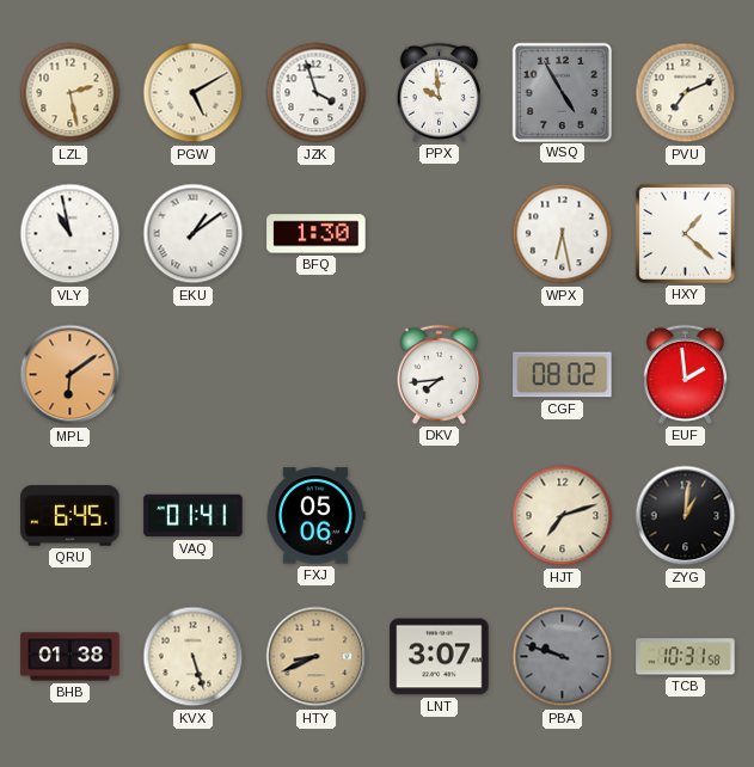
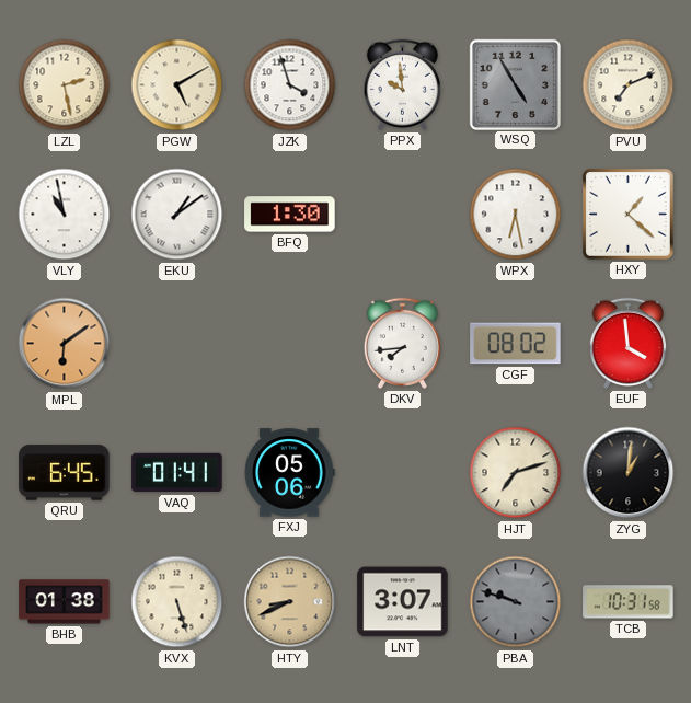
EUF: 1:59 -> 3:59 (627, 343)
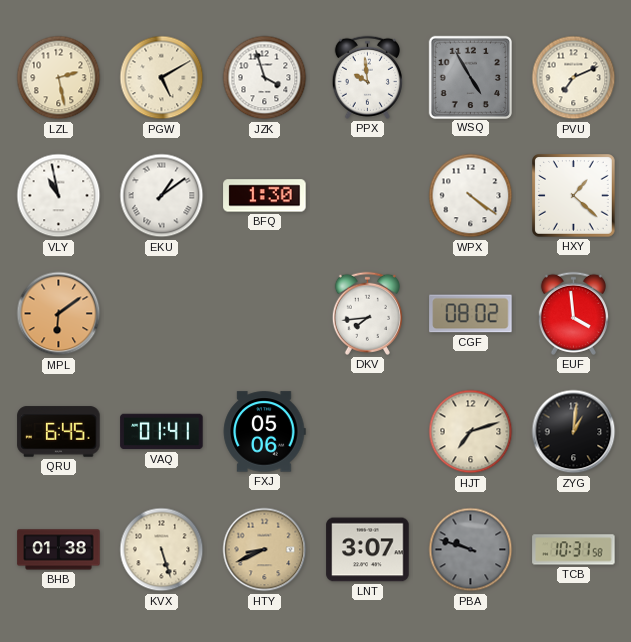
WPX: 6:28 -> 4:21 (471, 196)
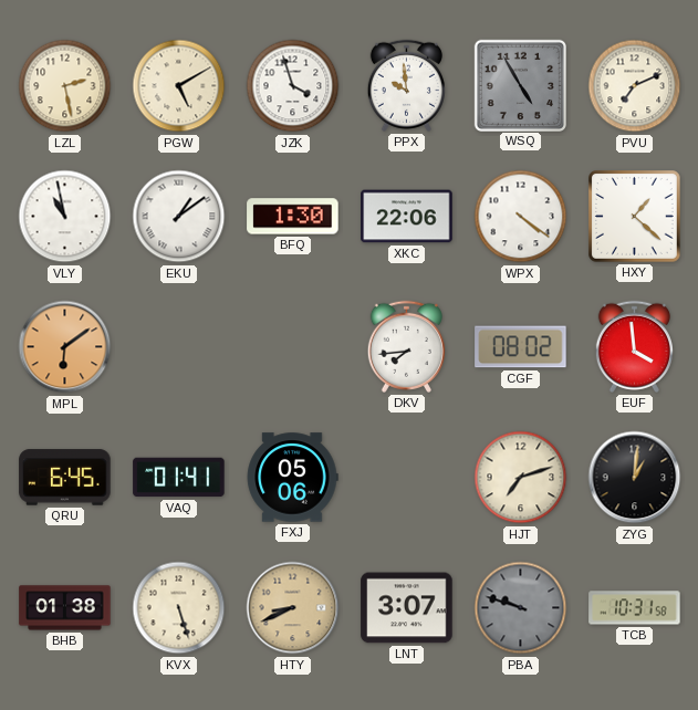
XKC: none -> 22:06 (407, 217)
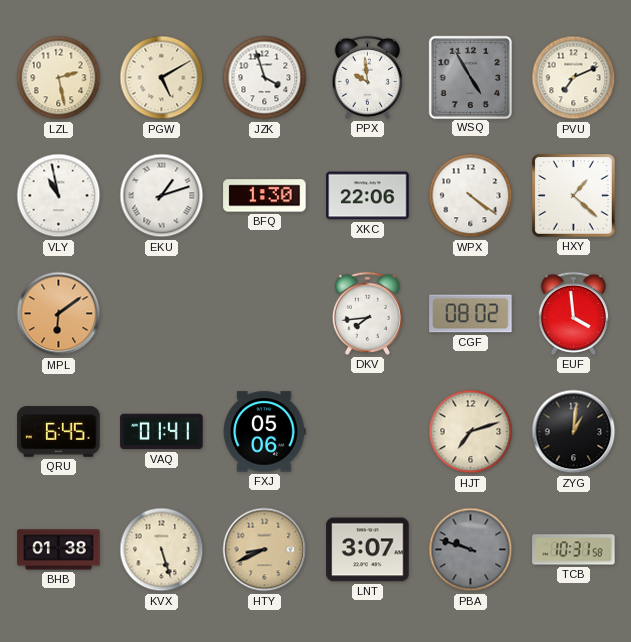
EKU: 1:09 -> 1:12 (162, 196)
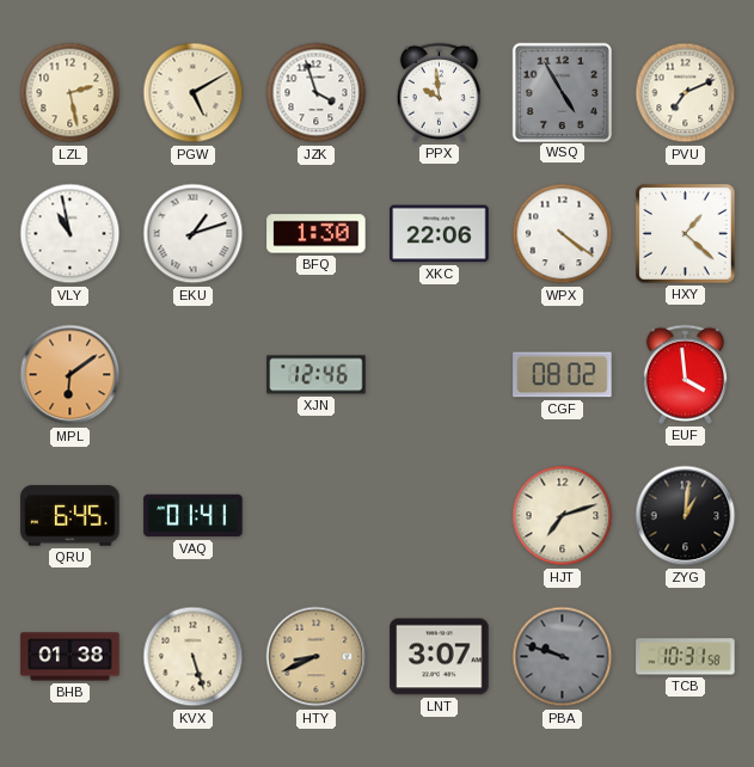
XJN: none -> 12:46 (317, 375)
DKV: 7:44 -> none (367, 313)
FXJ: 05:06 -> none (264, 432)
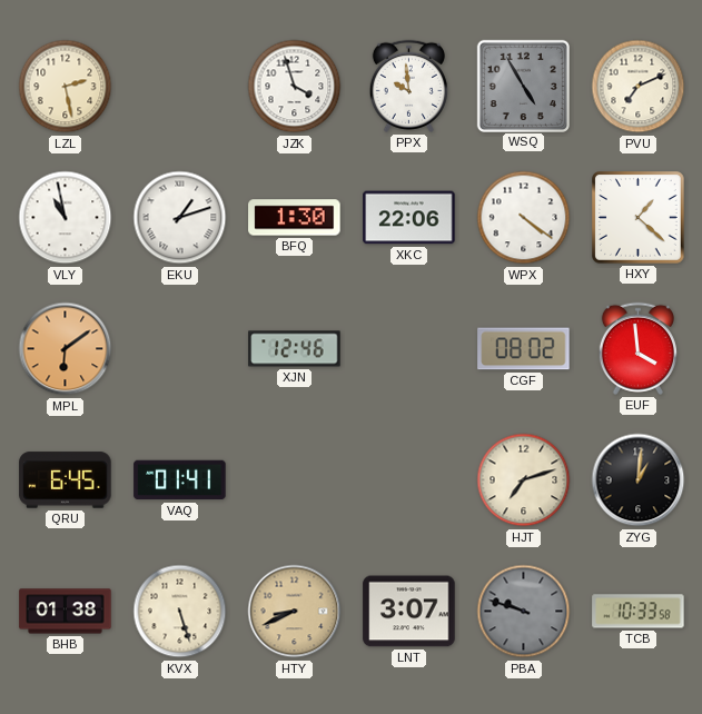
PGW: 5:10 -> none (194, 93)
TCB: 10:31 -> 10:33 (639, 612)
